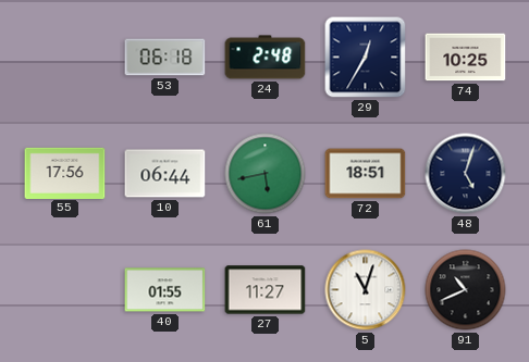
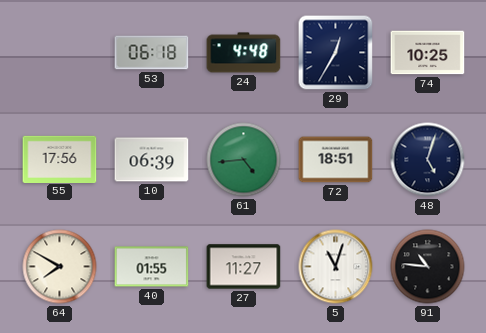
24: 2:48 -> 4:48 (244, 53)
10: 06:44 -> 06:39 (152, 160)
61: 5:43 -> 4:44 (244, 160)
64: none -> 7:50 (60, 267)
91: 10:41 -> 10:46 (428, 267)
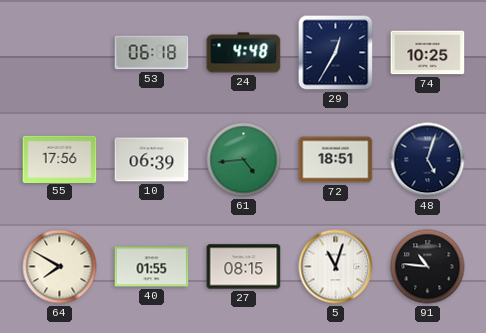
27: 11:27 -> 08:15 (244, 267)
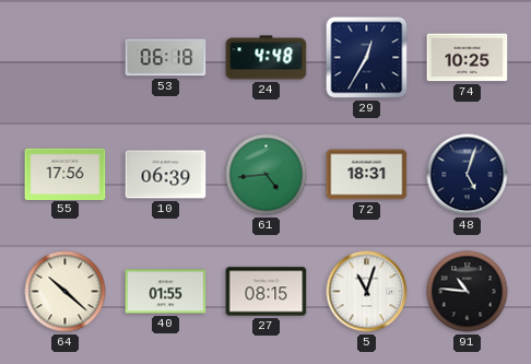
72: 18:51 -> 18:31 (367, 175)
64: 7:50 -> 10:22 (66, 292)
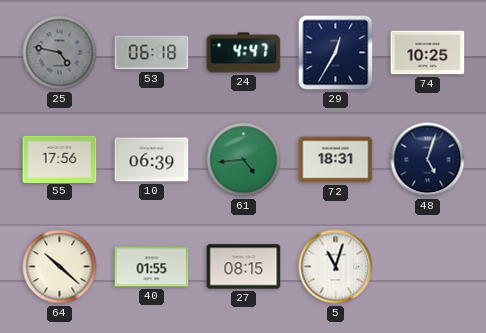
25: none -> 4:47 (60, 53)
24: 4:48 -> 4:47 (244, 53)
91: 10:46 -> none (468, 292)
